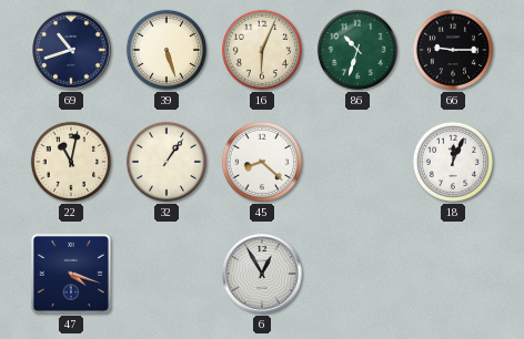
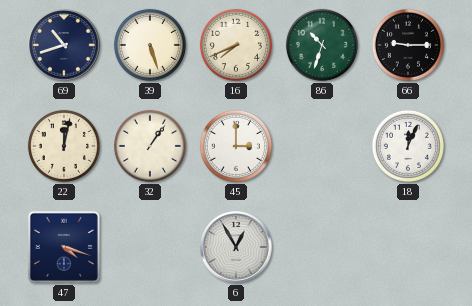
16: 6:04 -> 7:41 (236, 45)
22: 11:02 -> 12:02 (64, 146)
45: 8:22 -> 3:00 (236, 146)
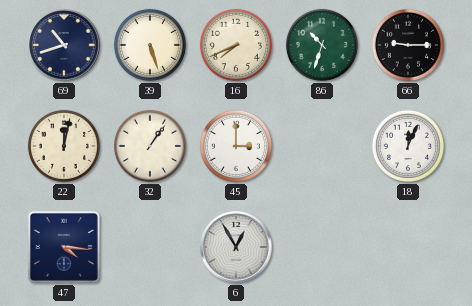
47: 4:18 -> 4:16 (64, 247)
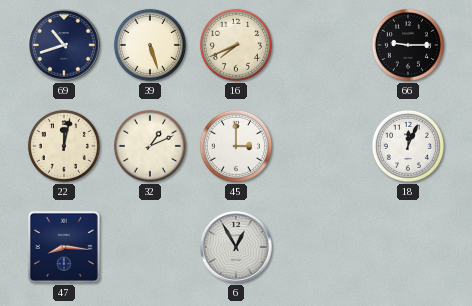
86: 10:33 -> none (322, 45)
32: 1:06 -> 1:11 (150, 146)
47: 4:16 -> 8:16 (64, 247)
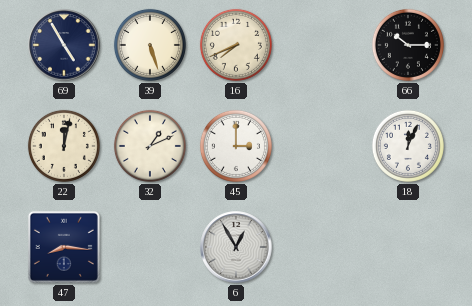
69: 10:42 -> 4:55 (64, 45)
66: 9:15 -> 10:15 (408, 45)
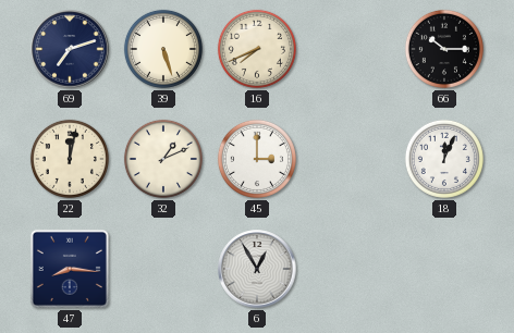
69: 4:55 -> 7:12 (70, 49)
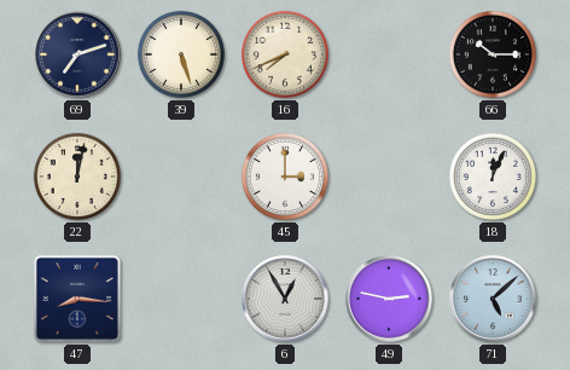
32: 1:11 -> none (163, 159)
49: none -> 2:47 (389, 299)
71: none -> 5:08 (493, 299)
